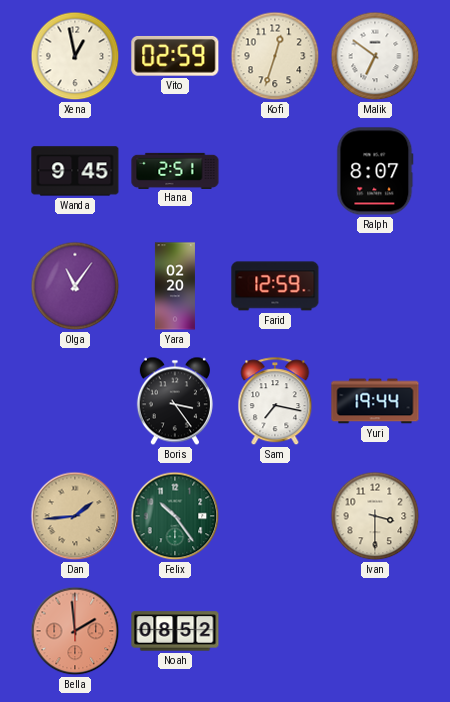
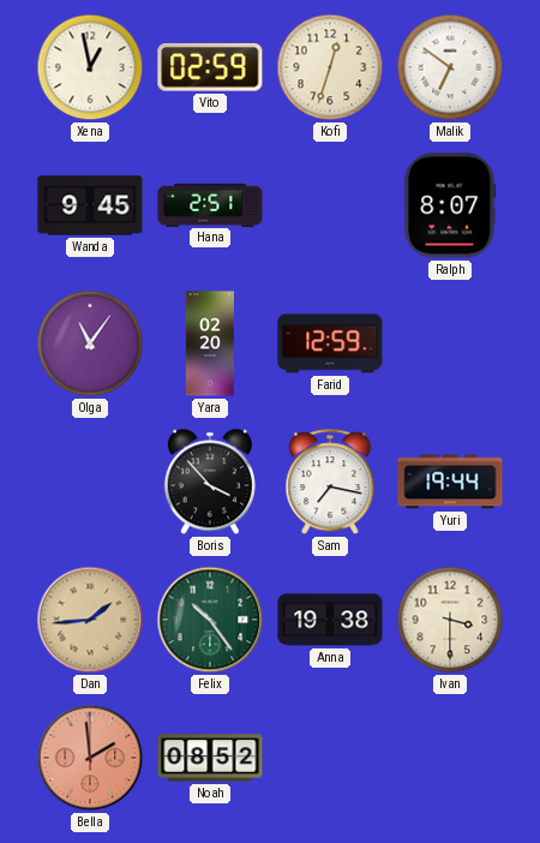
Boris: 3:24 -> 3:53 (210, 482)
Anna: none -> 19:38 (330, 620)
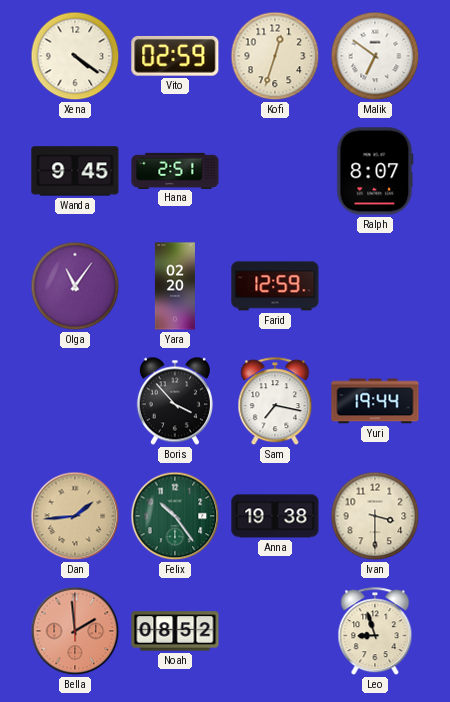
Xena: 12:58 -> 4:21 (75, 56)
Leo: none -> 8:57 (375, 632)
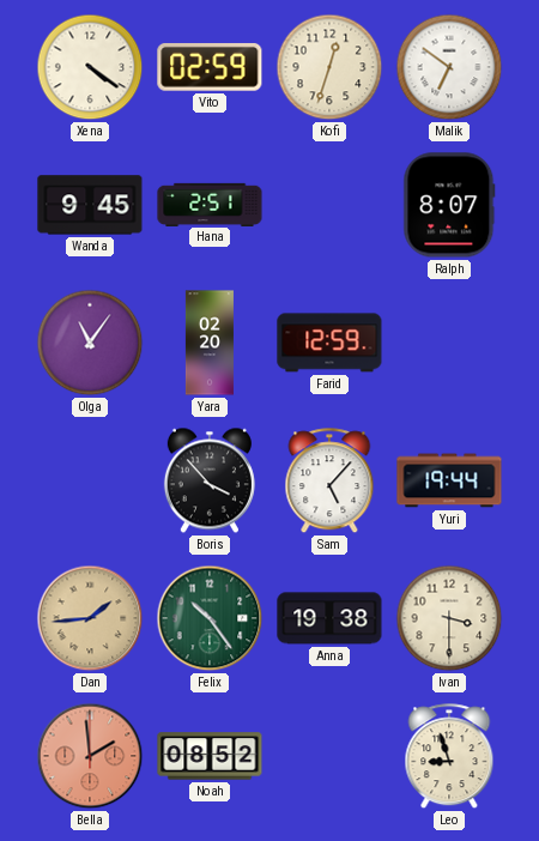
Sam: 7:17 -> 5:07 (329, 482)
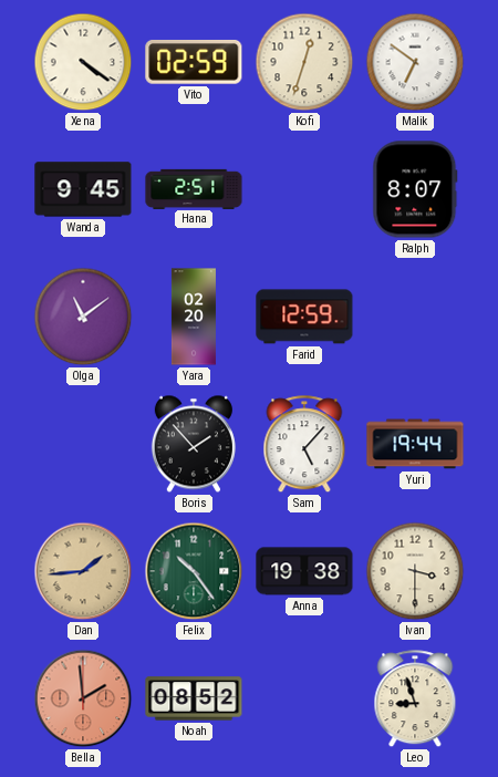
Olga: 11:06 -> 11:09 (83, 317)
Boris: 3:53 -> 1:53 (194, 444)
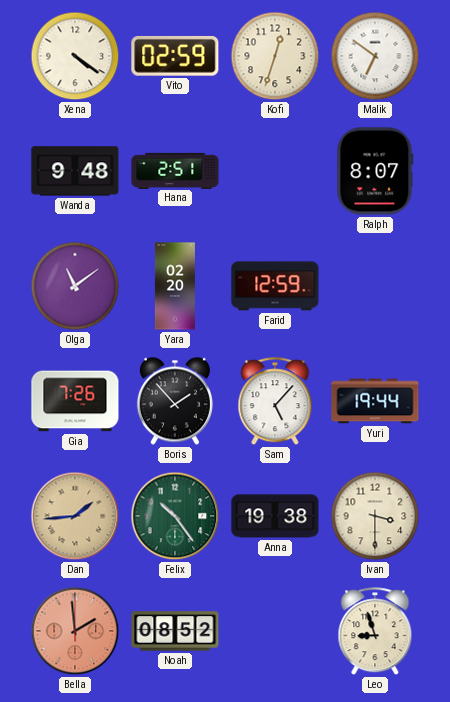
Wanda: 9:45 -> 9:48 (75, 171)
Gia: none -> 7:26 (75, 401)
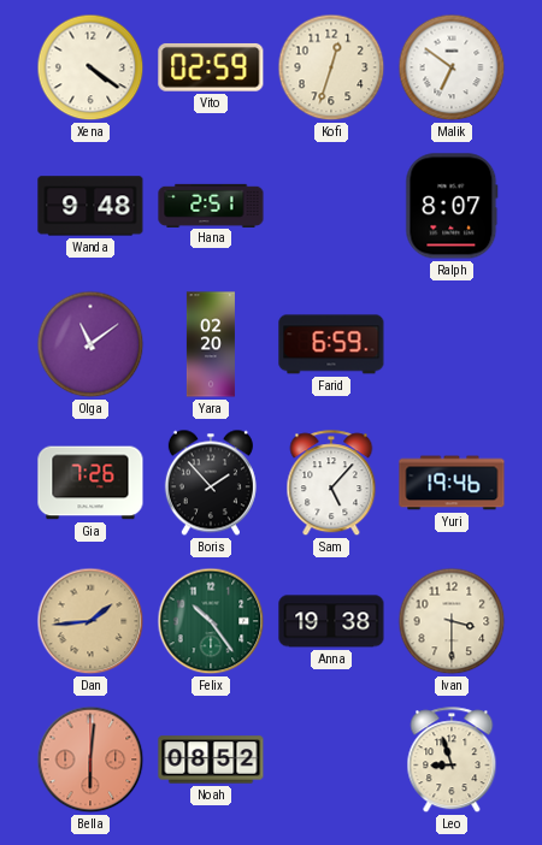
Farid: 12:59 -> 6:59 (331, 344)
Yuri: 19:44 -> 19:46 (452, 483)
Bella: 1:59 -> 6:01 (90, 760)
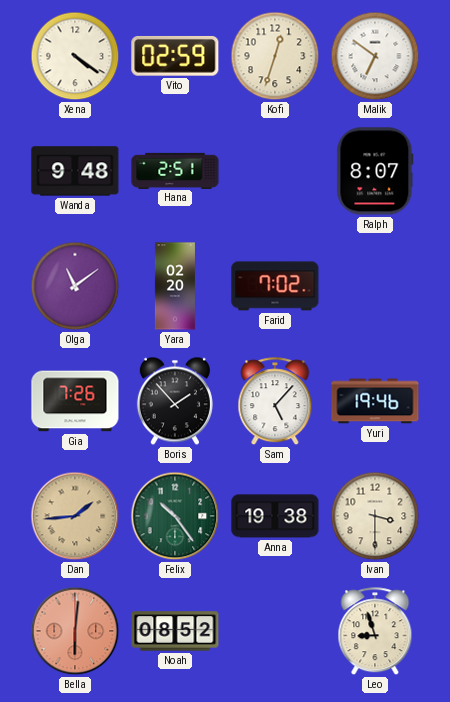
Farid: 6:59 -> 7:02 (275, 286)
